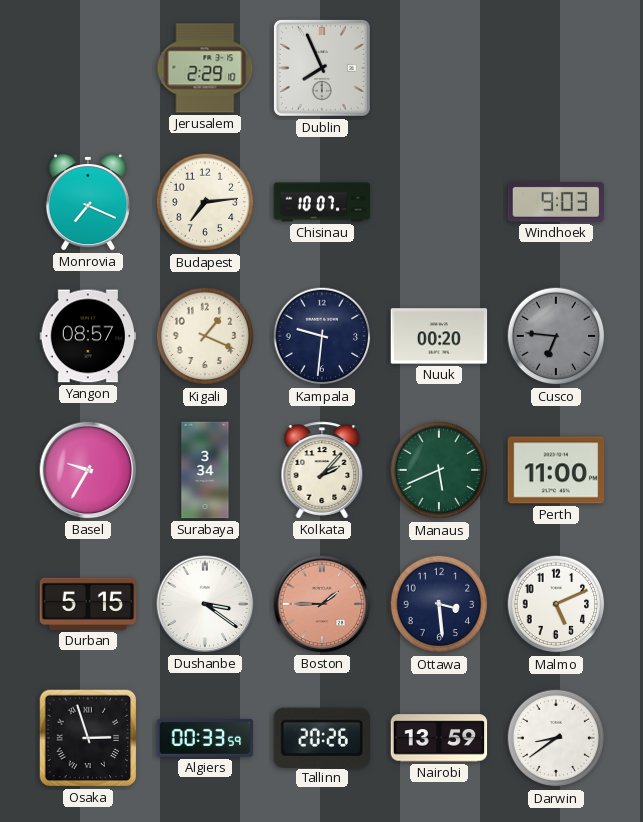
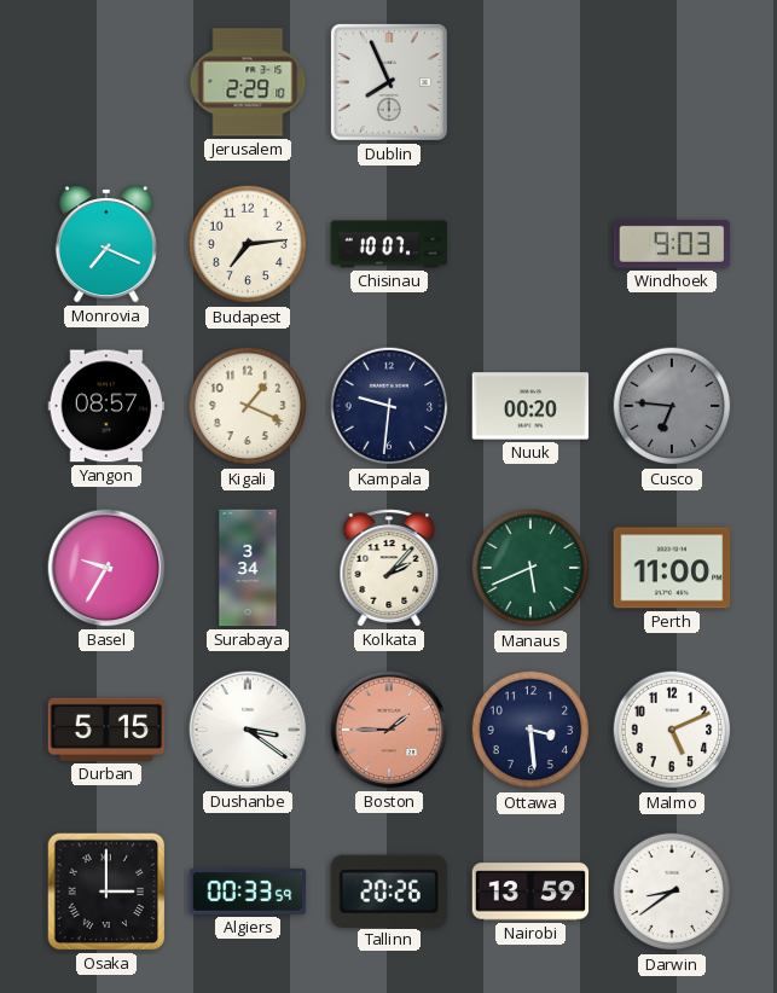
Osaka: 2:57 -> 3:00 (106, 892)
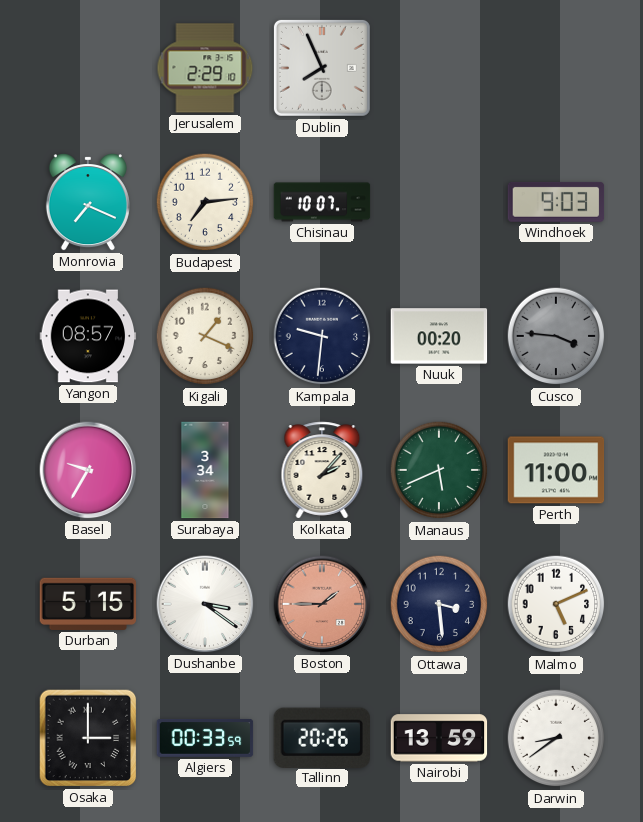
Cusco: 6:46 -> 3:46 (556, 336)
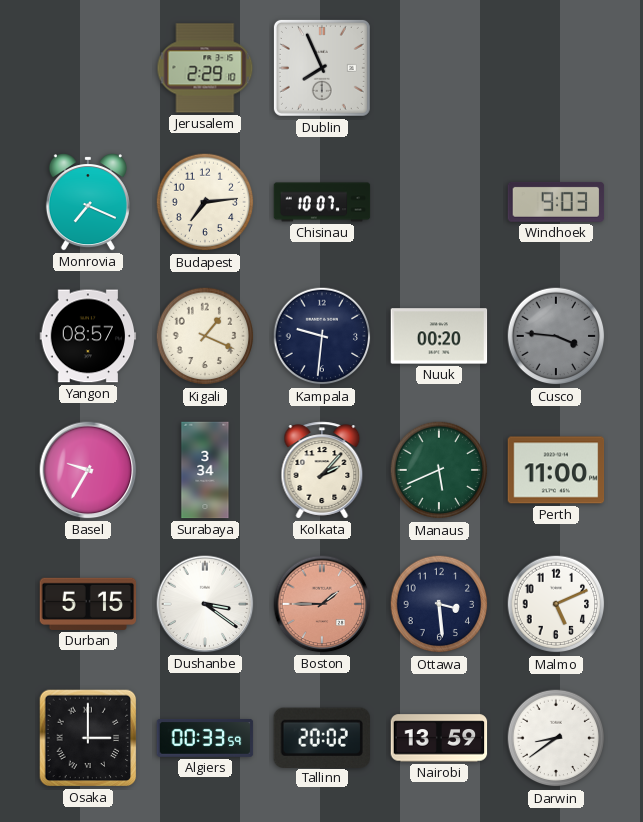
Tallinn: 20:26 -> 20:02 (322, 737)
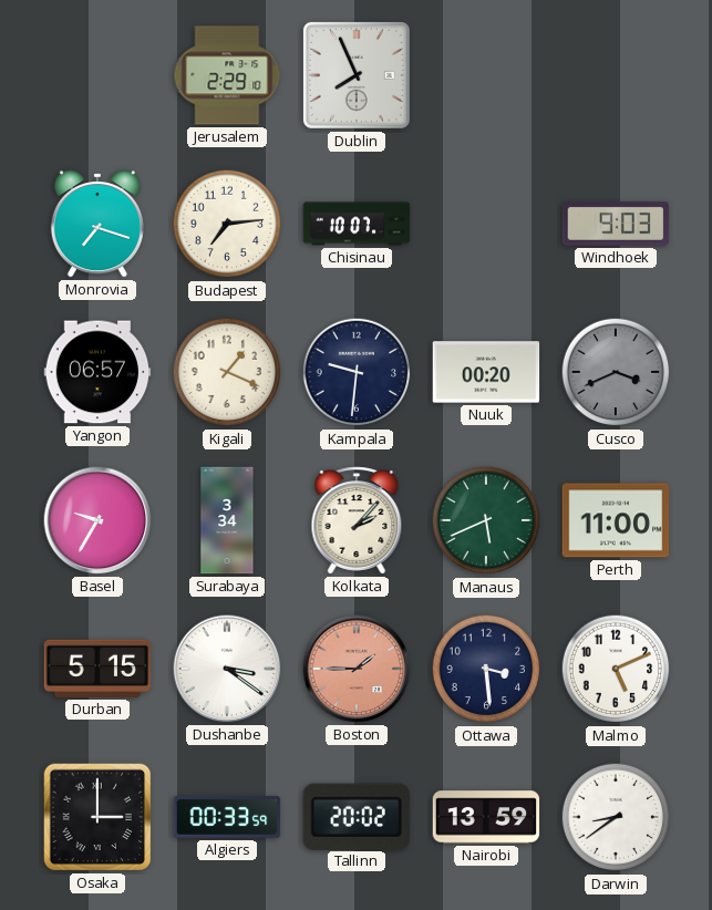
Monrovia: 7:19 -> 7:18 (97, 225)
Yangon: 08:57 -> 06:57 (97, 372)
Cusco: 3:46 -> 3:41 (616, 372)
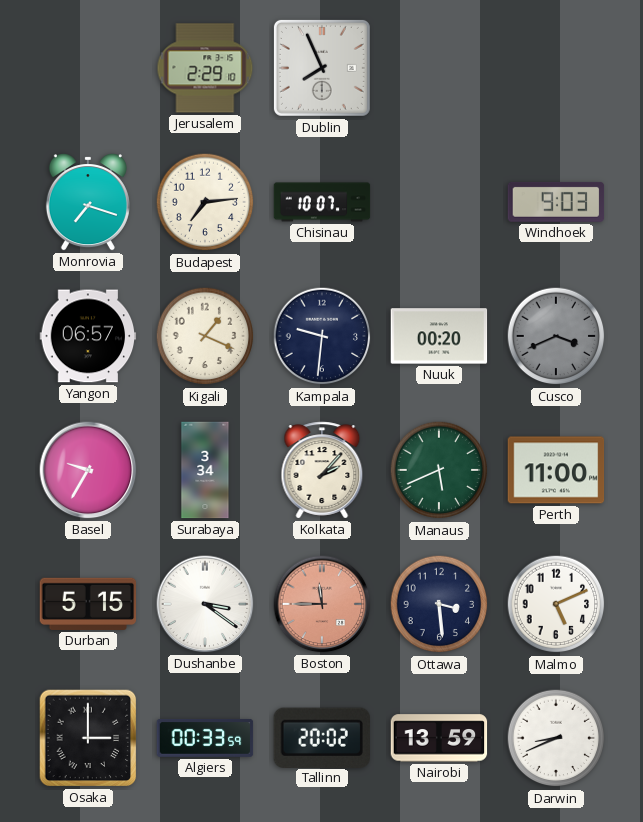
Boston: 1:45 -> 11:45 (322, 604)
Darwin: 8:39 -> 8:41 (556, 738)
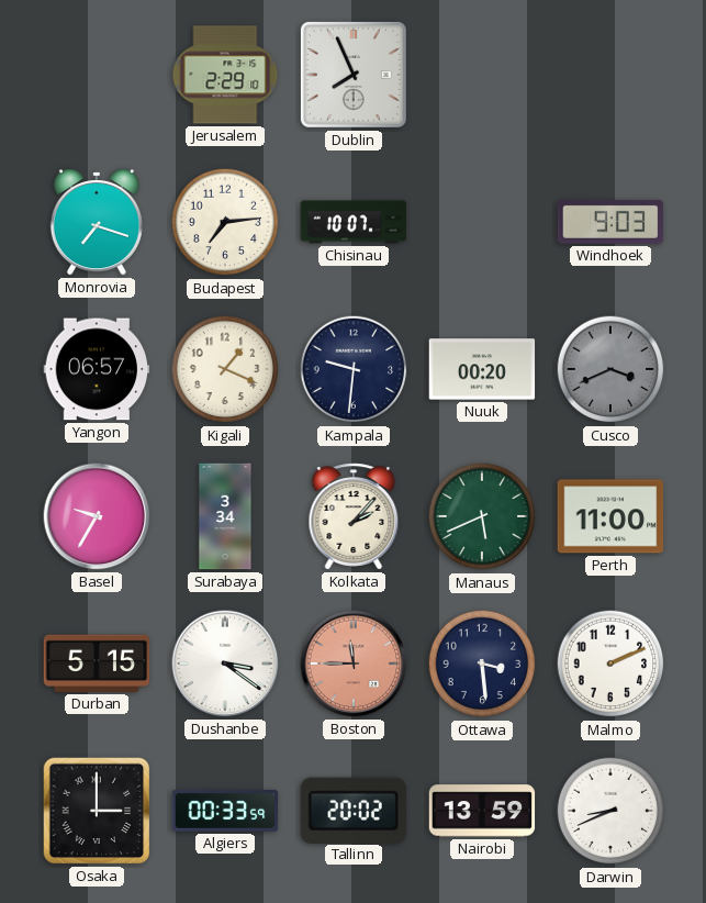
Malmo: 5:11 -> 2:11 (610, 664)
